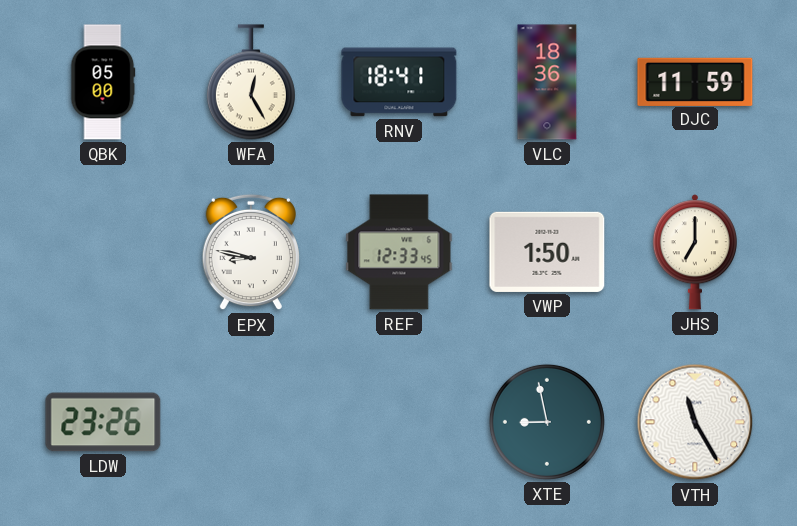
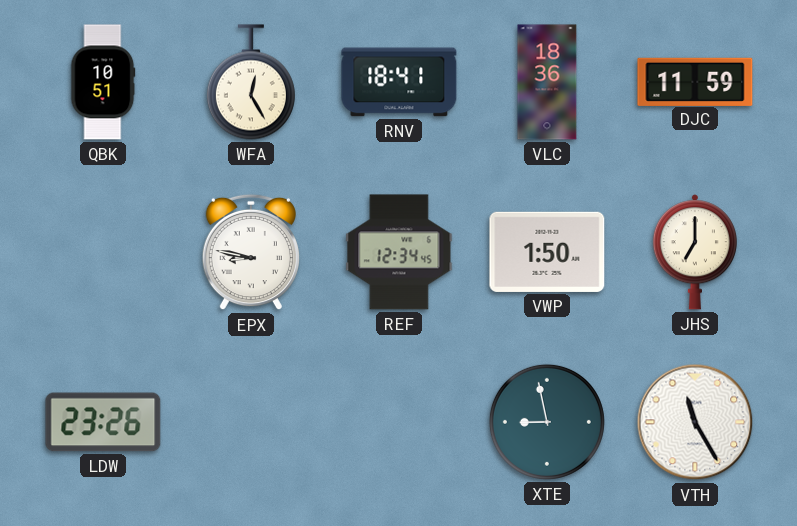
QBK: 05:00 -> 10:51 (103, 82)
REF: 12:33 -> 12:34 (399, 252)
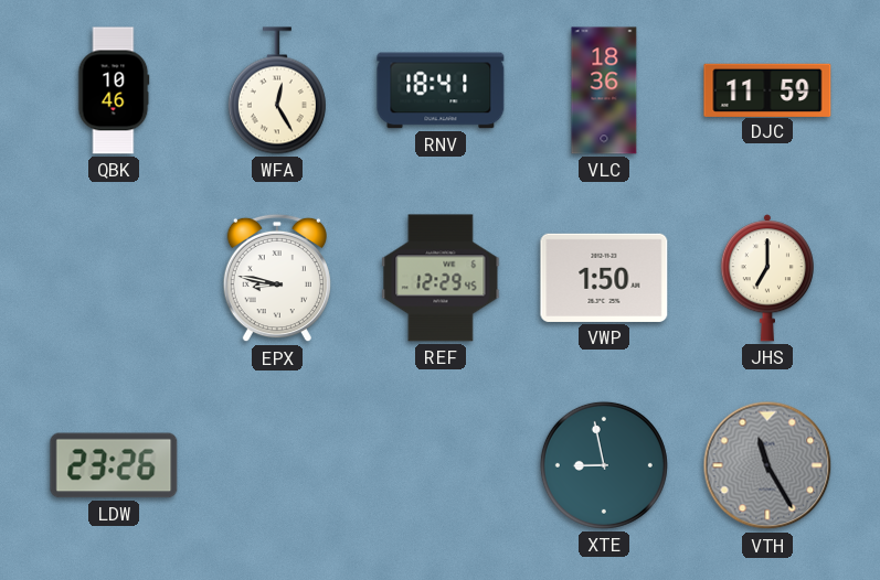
QBK: 10:51 -> 10:46 (114, 90)
REF: 12:34 -> 12:29 (441, 278)
VTH dial: white -> grey (767, 465)
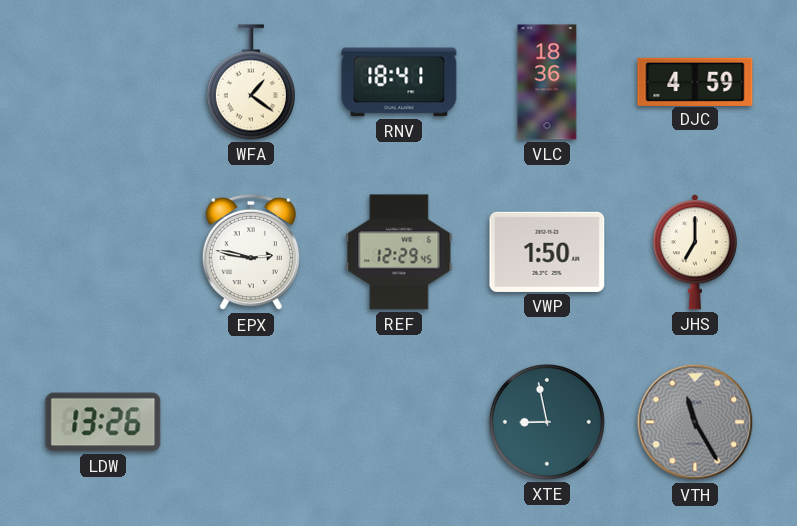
QBK: 10:46 -> none (114, 90)
WFA: 12:25 -> 1:21 (251, 82)
DJC: 11:59 -> 4:59 (695, 81)
EPX: 8:47 -> 2:47 (251, 252)
LDW: 23:26 -> 13:26 (103, 422)
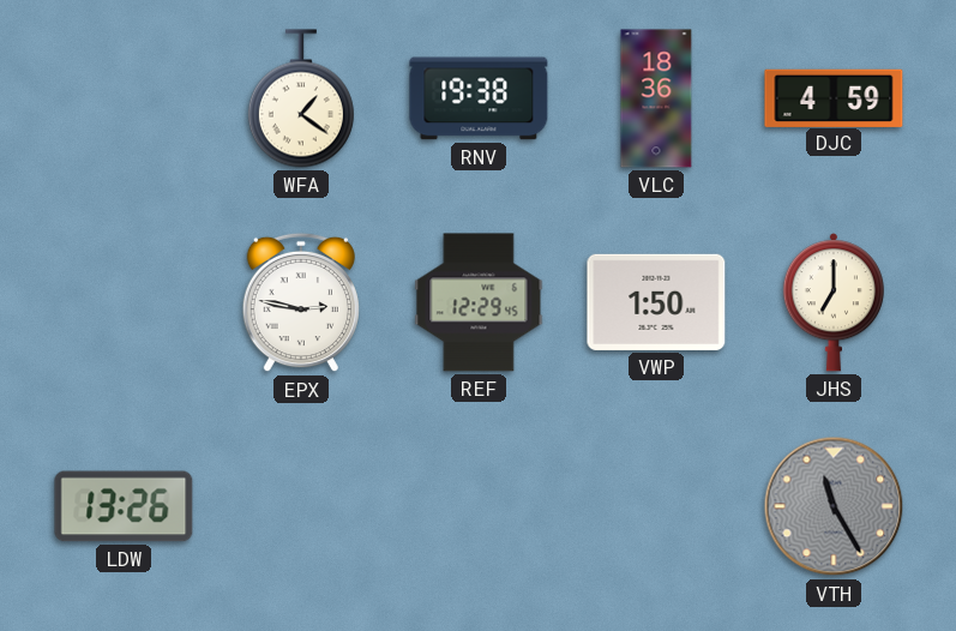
RNV: 18:41 -> 19:38 (479, 98)
XTE: 8:58 -> none (547, 422)
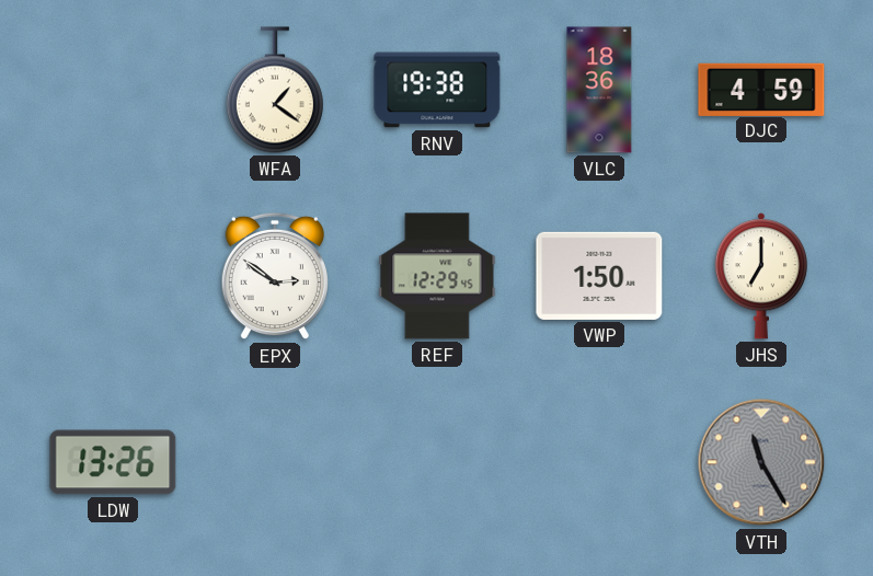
EPX: 2:47 -> 2:51 (275, 276)
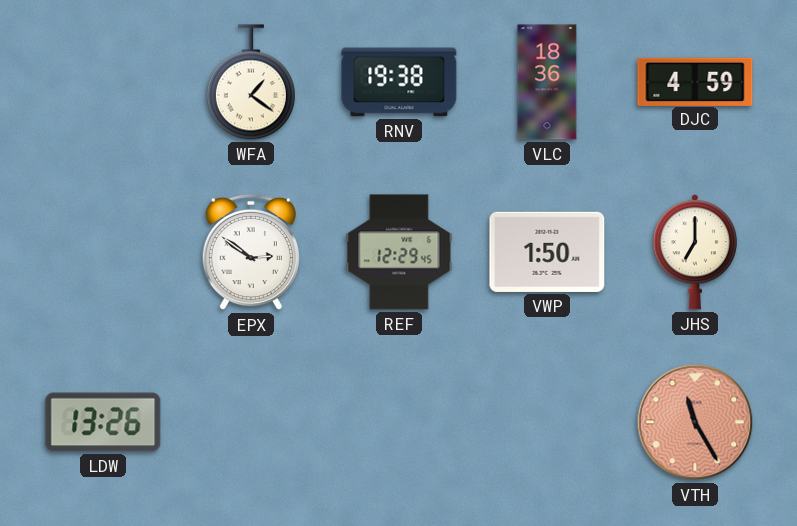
VTH dial: grey -> salmon (695, 422)
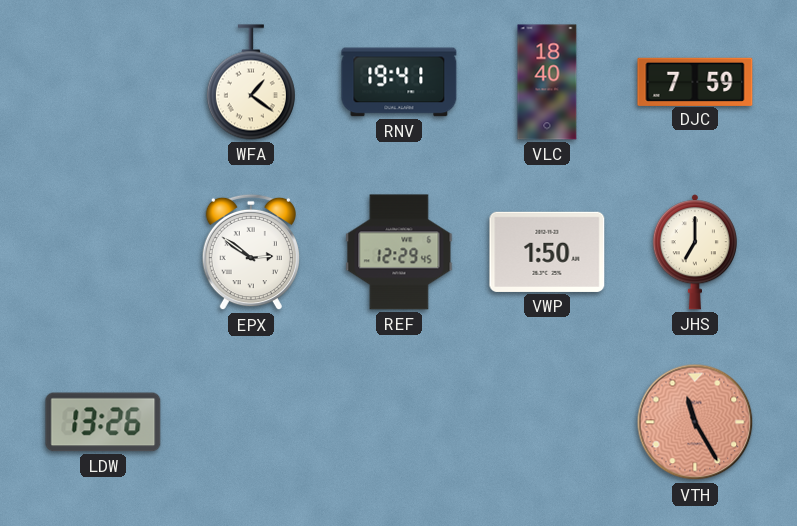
RNV: 19:38 -> 19:41 (399, 82)
VLC: 18:36 -> 18:40 (547, 82)
DJC: 4:59 -> 7:59 (695, 81)
